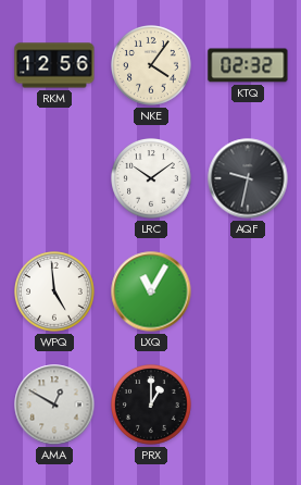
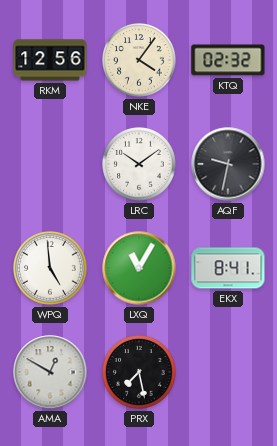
EKX: none -> 8:41 (228, 268)
PRX: 1:00 -> 7:28 (140, 373)
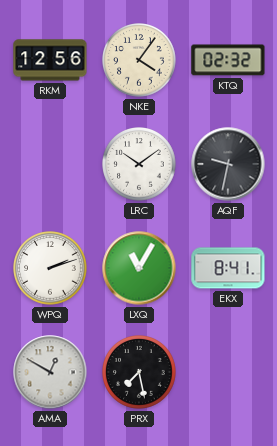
WPQ: 4:59 -> 2:12 (51, 269)
